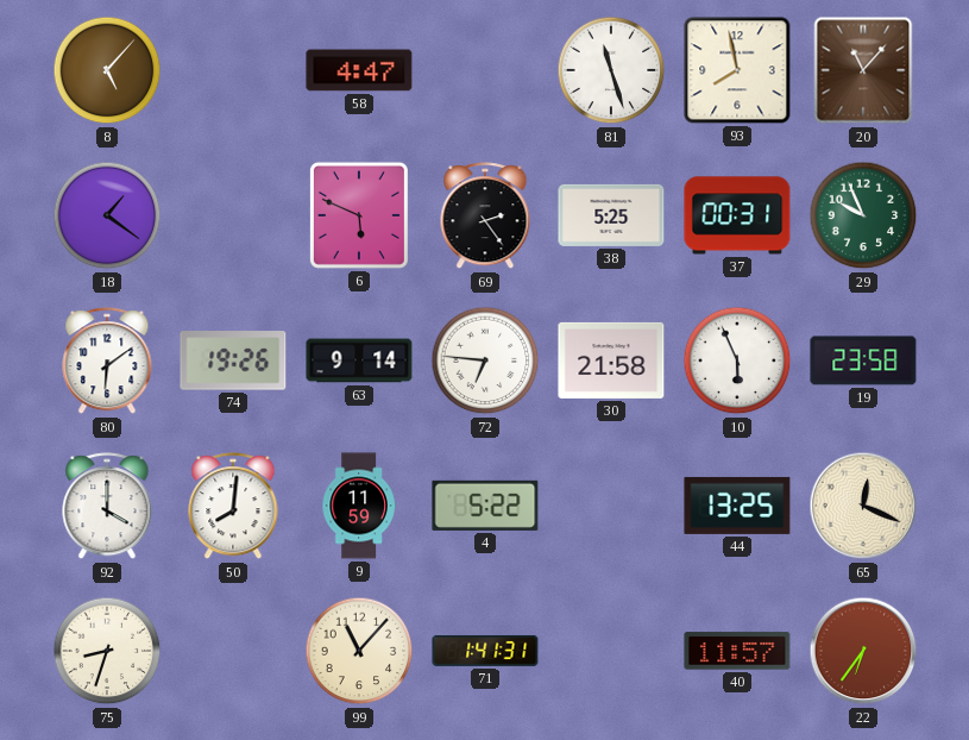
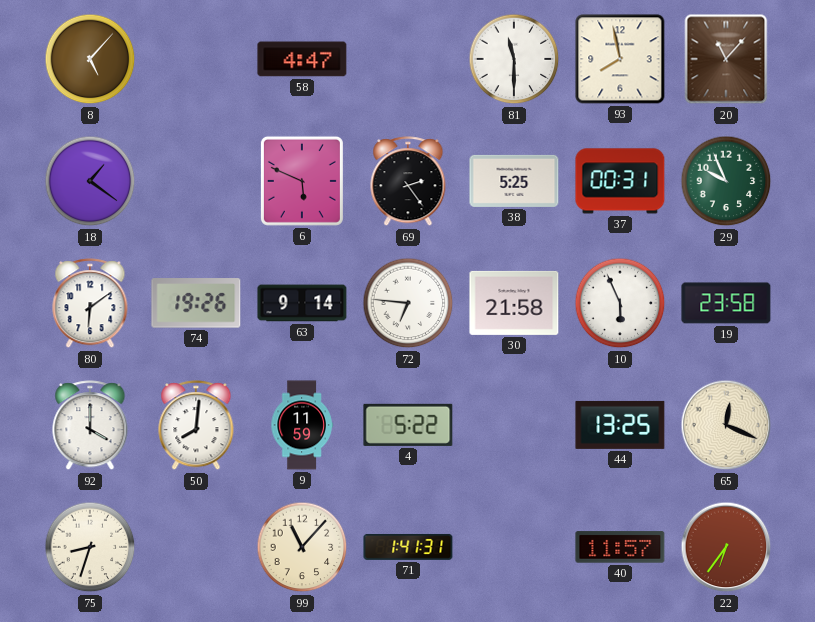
81: 11:27 -> 11:30 (514, 59)
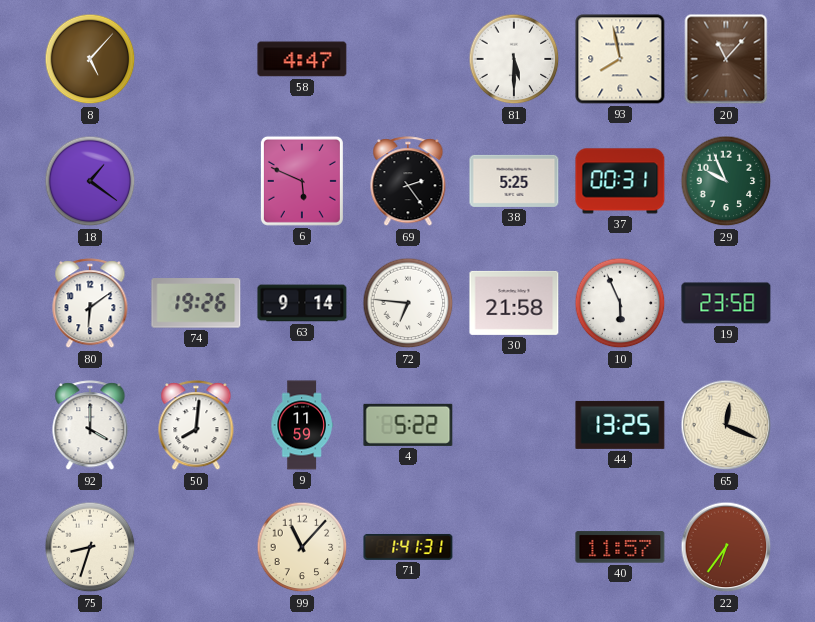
81: 11:30 -> 5:30 (514, 59)
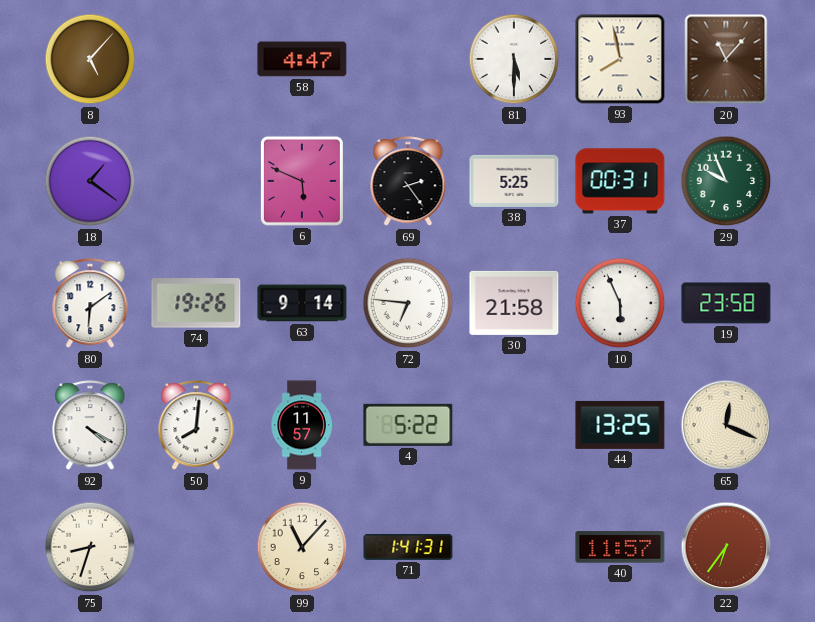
92: 4:00 -> 4:20 (90, 426)
9: 11:59 -> 11:57 (302, 425)
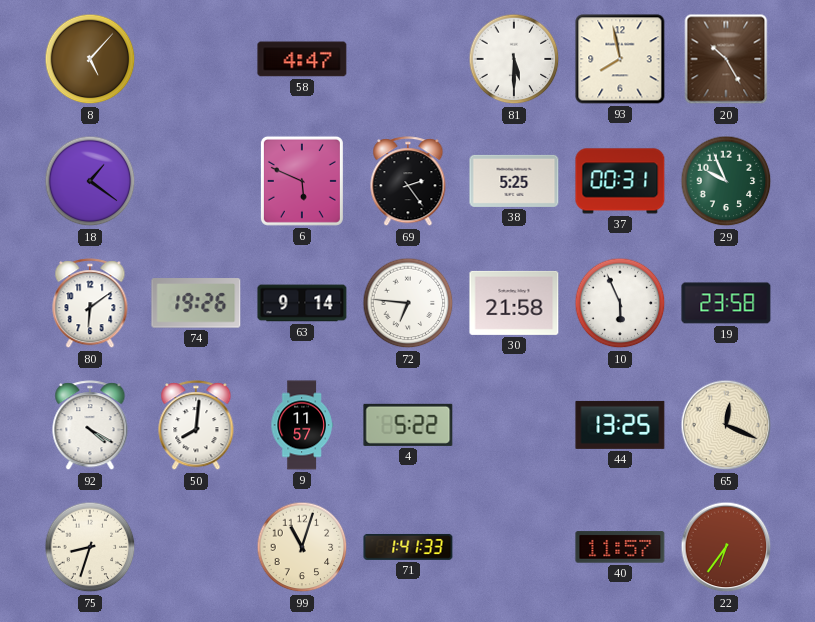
20: 11:07 -> 10:25 (726, 59)
99: 11:07 -> 11:03 (302, 547)
71: 1:41:31 -> 1:41:33 (408, 547)
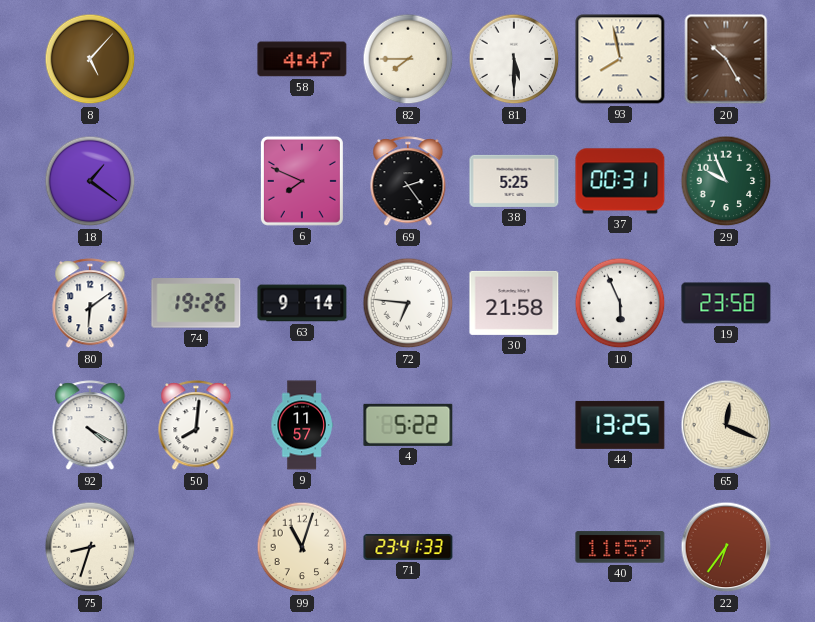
82: none -> 7:45 (408, 59)
6: 5:49 -> 7:49 (302, 181)
71: 1:41 -> 23:41 (408, 547)
